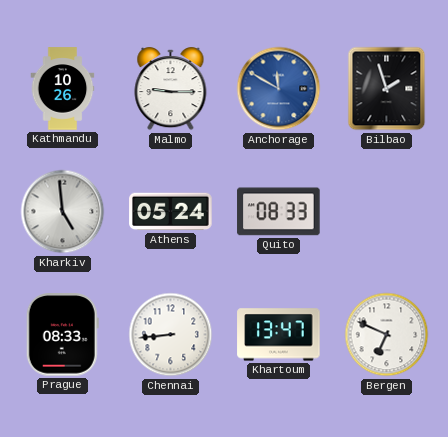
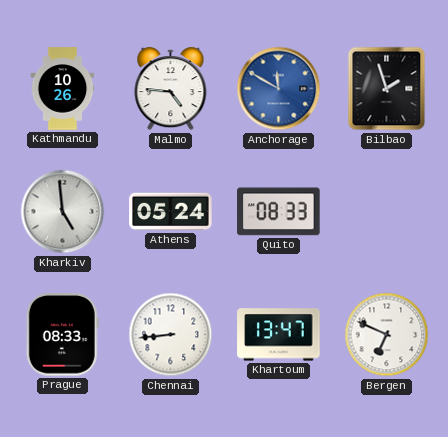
Malmo: 9:15 -> 4:46 (171, 89)
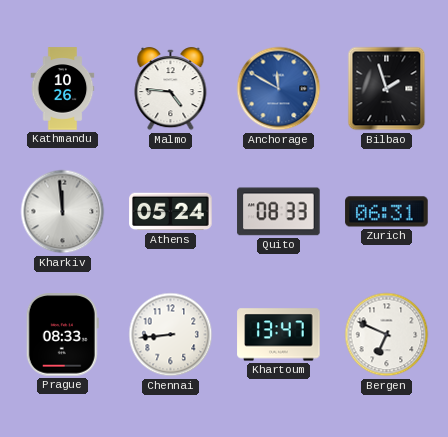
Kharkiv: 4:59 -> 11:59 (63, 212)
Zurich: none -> 06:31 (387, 212)
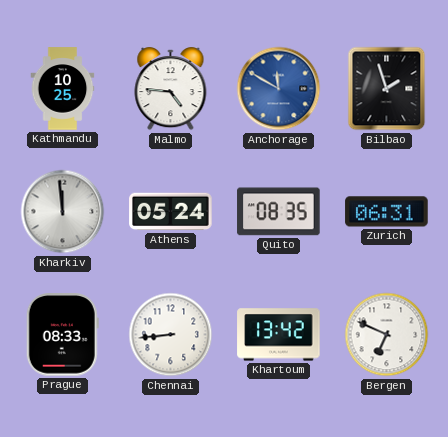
Kathmandu: 10:26 -> 10:25 (63, 89)
Quito: 08:33 -> 08:35 (279, 212)
Khartoum: 13:47 -> 13:42 (279, 335)
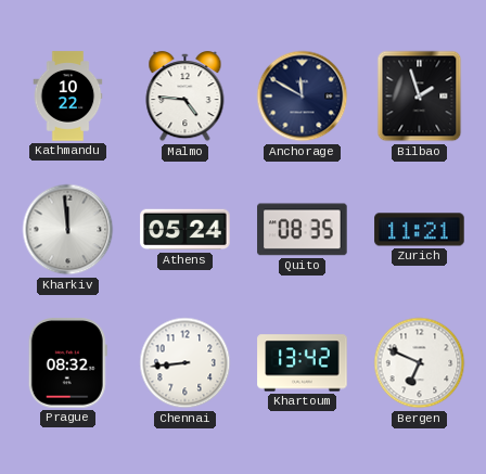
Kathmandu: 10:25 -> 10:22 (68, 97)
Anchorage dial: blue -> navy (303, 97)
Zurich: 06:31 -> 11:21 (420, 230)
Prague: 08:33 -> 08:32 (67, 363)
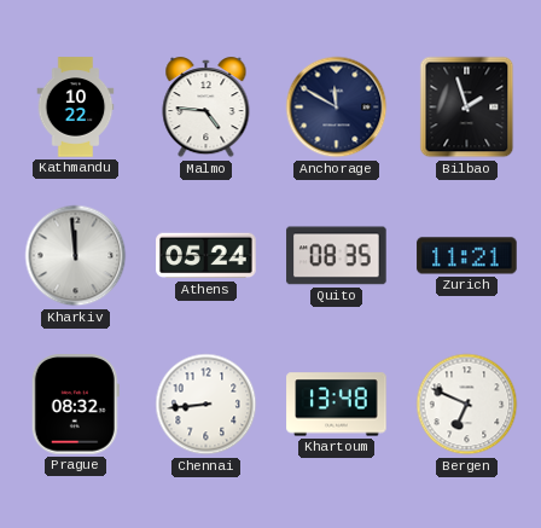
Khartoum: 13:42 -> 13:48 (337, 405)
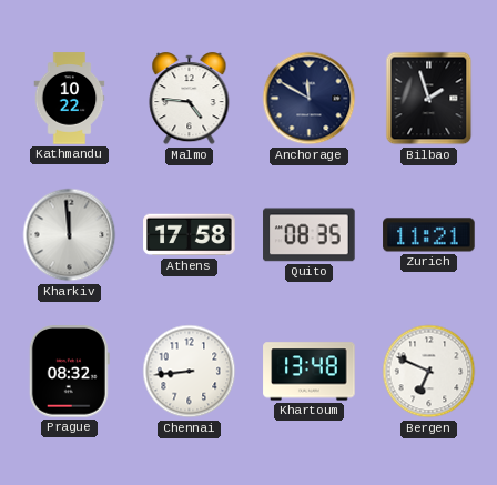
Athens: 05:24 -> 17:58 (190, 235)
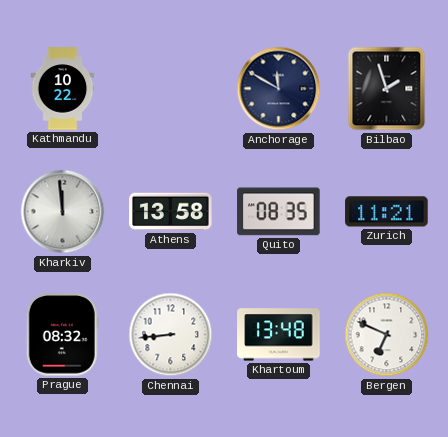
Malmo: 4:46 -> none (190, 99)
Athens: 17:58 -> 13:58 (171, 212)
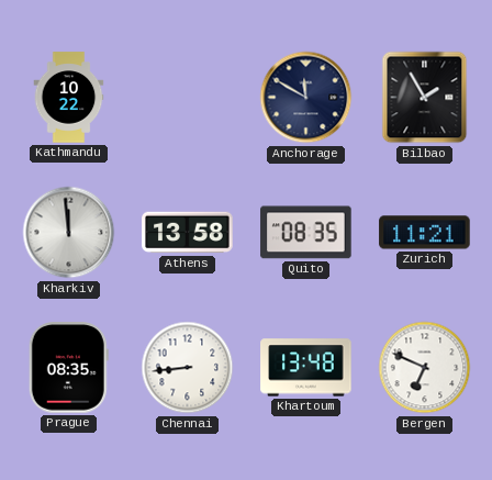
Bilbao: 1:57 -> 1:55 (425, 98)
Prague: 08:32 -> 08:35 (68, 368)
